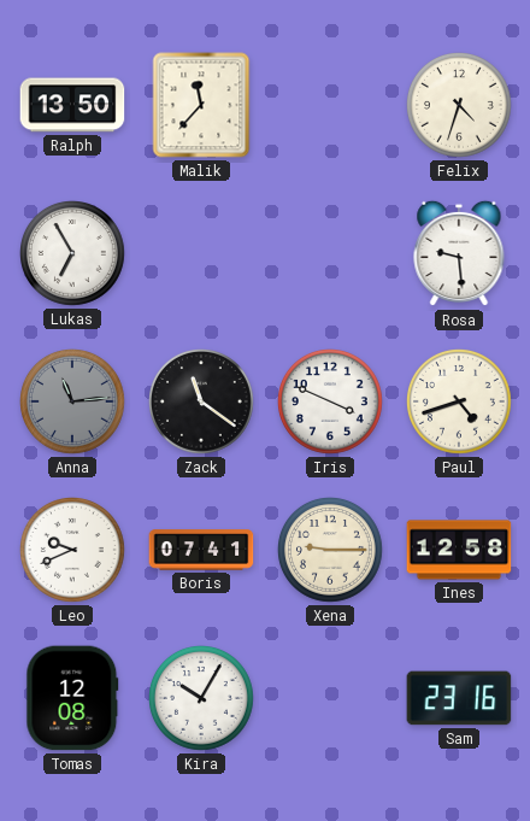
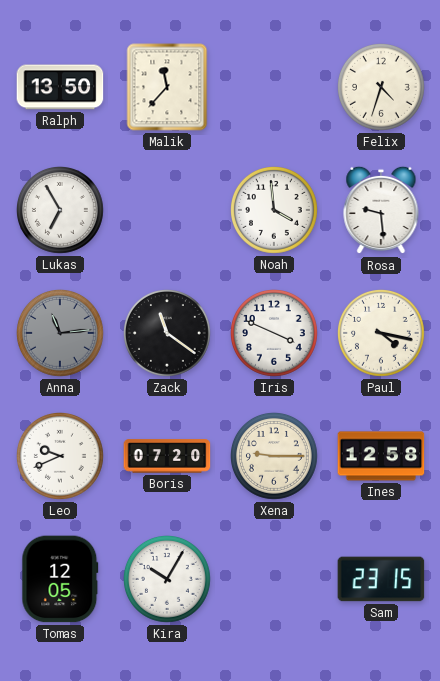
Noah: none -> 3:59 (275, 211)
Paul: 4:42 -> 4:17 (382, 334)
Boris: 07:41 -> 07:20 (167, 456)
Tomas: 12:08 -> 12:05 (60, 579)
Sam: 23:16 -> 23:15 (381, 579)
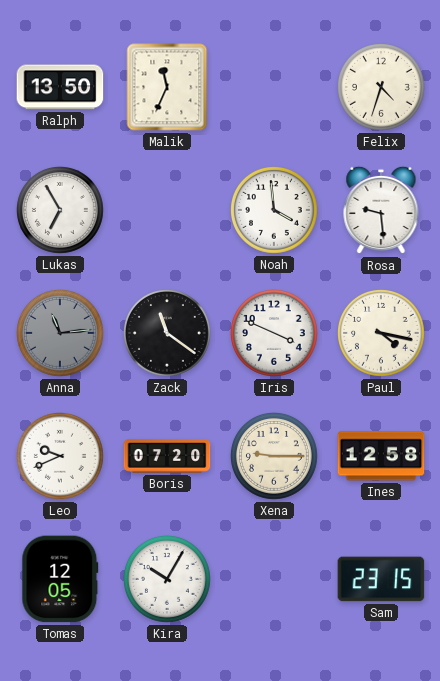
Malik: 11:37 -> 11:34 (167, 87)
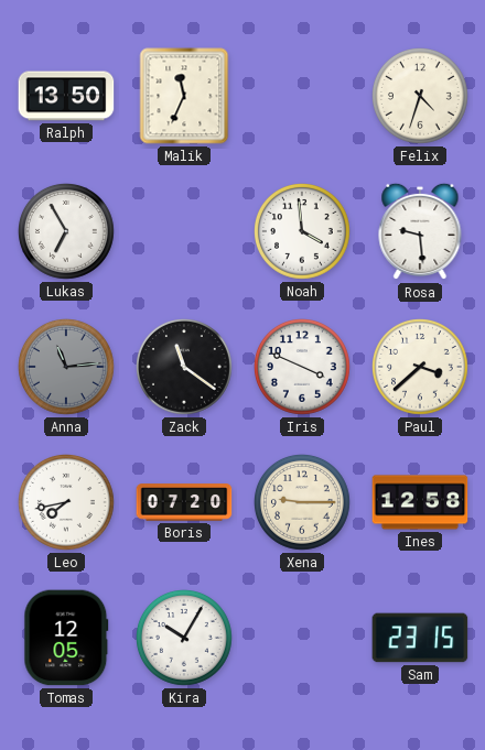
Paul: 4:17 -> 3:38 (421, 368)
Leo: 9:41 -> 7:43 (67, 503)
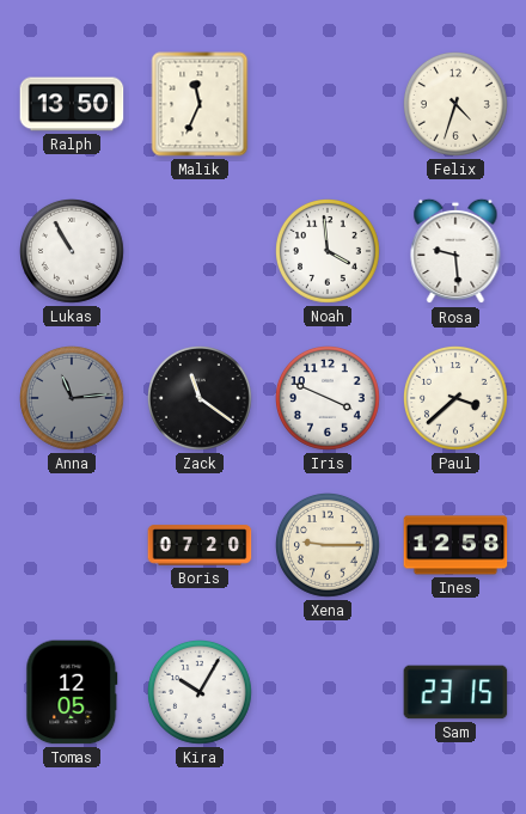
Lukas: 6:55 -> 10:55 (73, 252)
Leo: 7:43 -> none (67, 503)
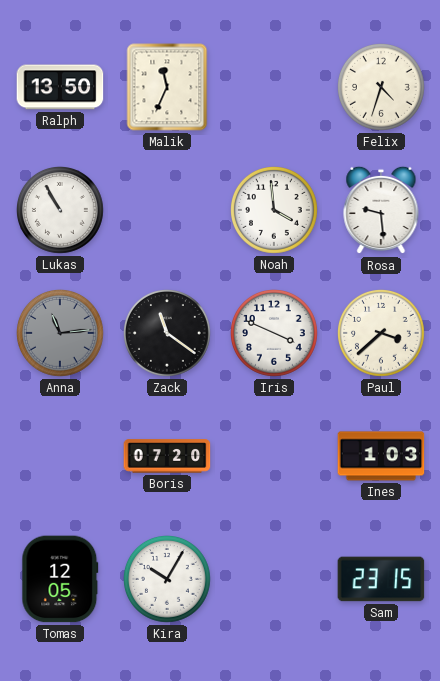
Xena: 9:15 -> none (329, 546)
Ines: 12:58 -> 1:03 (381, 456)
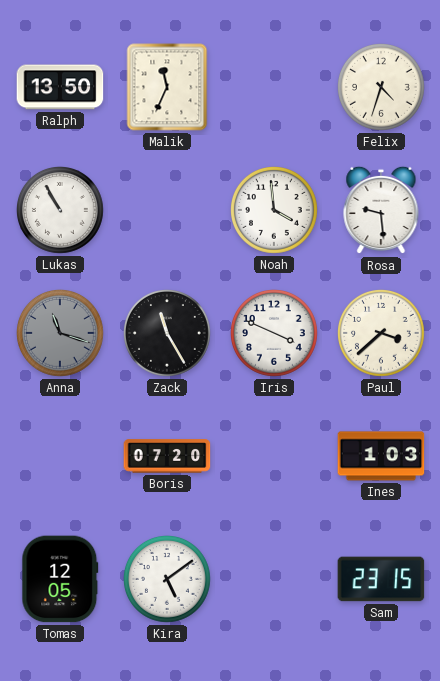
Anna: 11:14 -> 11:18 (61, 334)
Zack: 11:21 -> 11:25 (168, 334)
Kira: 10:05 -> 5:09 (168, 580)
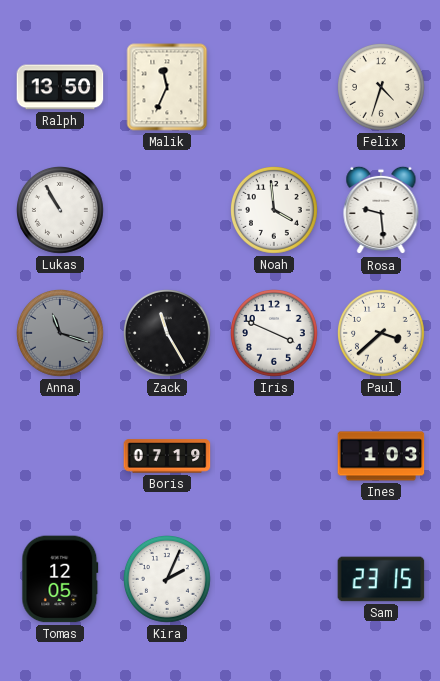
Boris: 07:20 -> 07:19 (167, 456)
Kira: 5:09 -> 2:04 (168, 580)
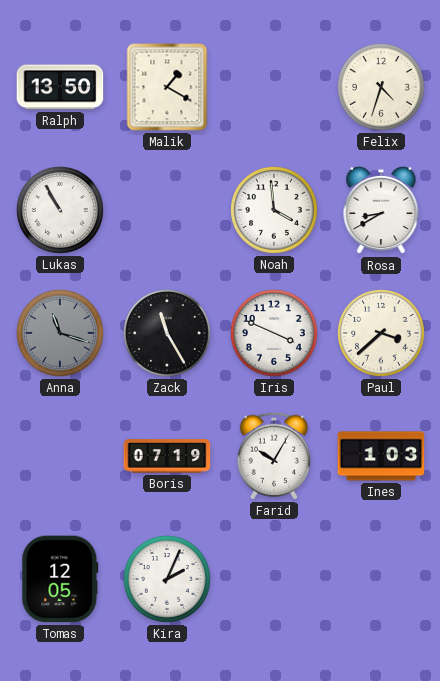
Malik: 11:34 -> 1:20 (167, 87)
Rosa: 9:29 -> 8:40 (381, 210)
Farid: none -> 10:05 (274, 456)
Sam: 23:15 -> none (381, 579)
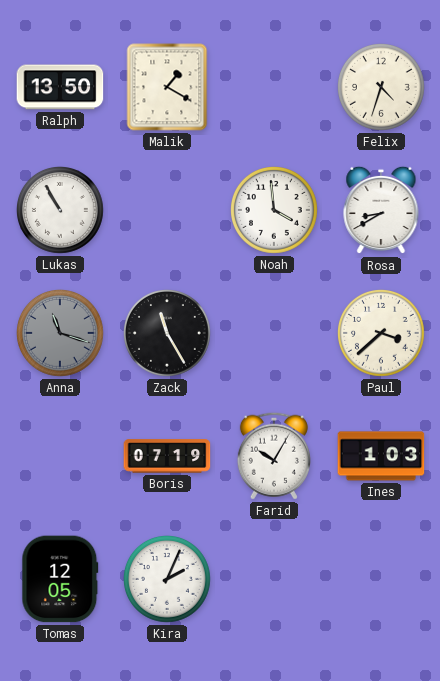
Iris: 3:49 -> none (275, 334)
